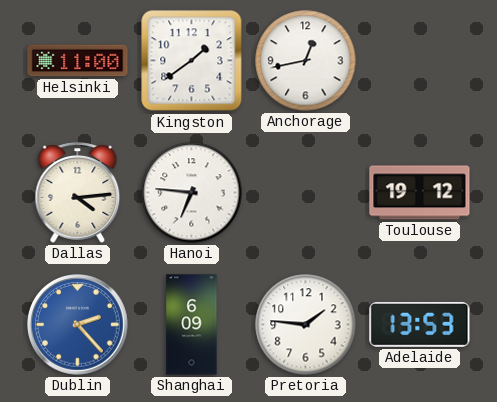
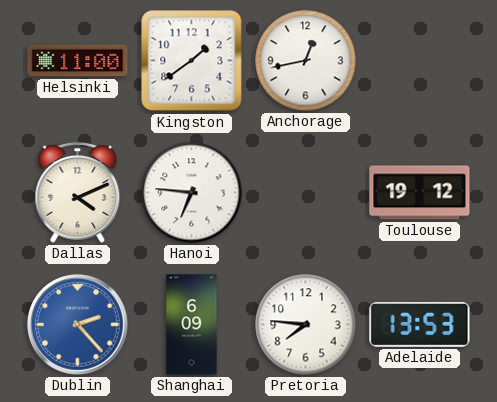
Dallas: 4:14 -> 4:11 (78, 193)
Pretoria: 1:46 -> 7:46 (306, 325)
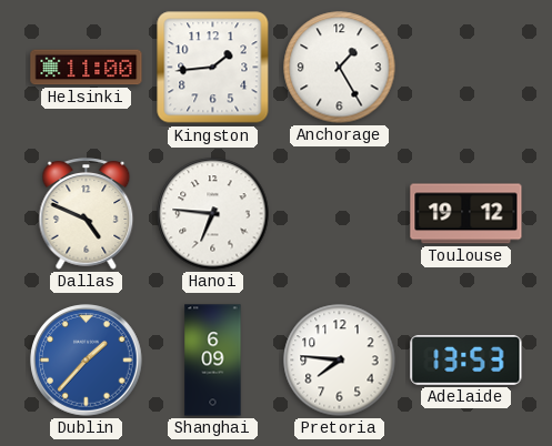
Kingston: 1:39 -> 1:44 (213, 68)
Anchorage: 12:43 -> 1:25 (340, 68)
Dallas: 4:11 -> 4:49 (87, 214)
Dublin: 2:23 -> 1:37 (87, 361)
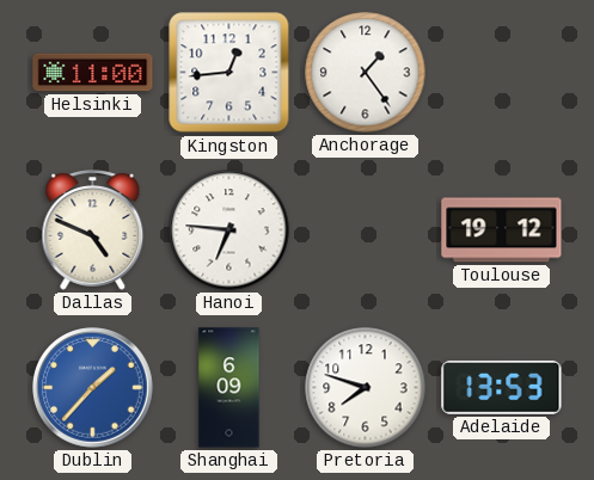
Kingston: 1:44 -> 12:44 (229, 73)
Anchorage: 1:25 -> 1:24 (366, 73)
Pretoria: 7:46 -> 7:48 (366, 388)
